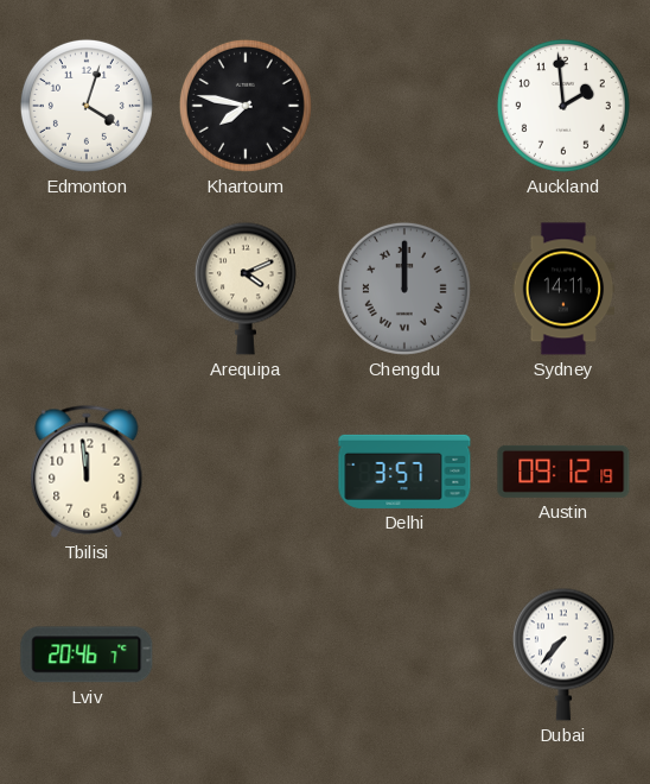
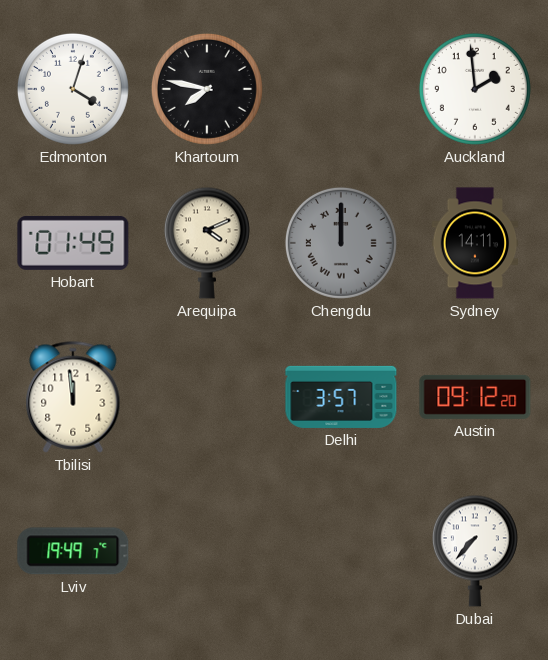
Hobart: none -> 01:49 (73, 243)
Austin: 09:12:19 -> 09:12:20 (475, 397)
Lviv: 20:46 -> 19:49 (73, 551)
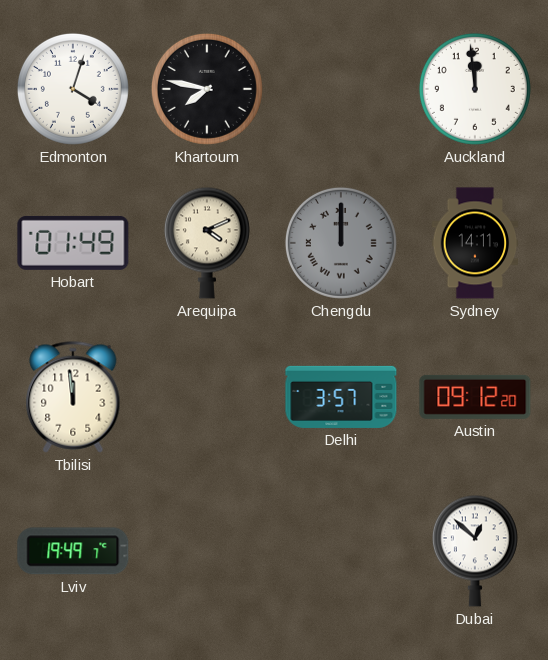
Auckland: 1:59 -> 11:59 (475, 89)
Dubai: 7:37 -> 12:52 (475, 551)
